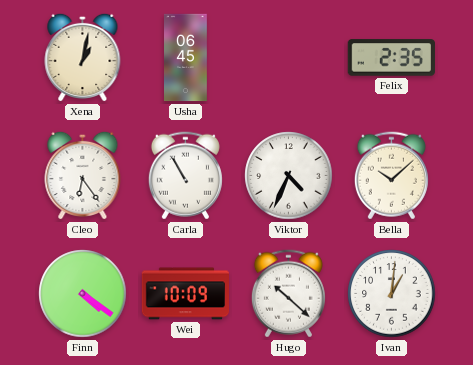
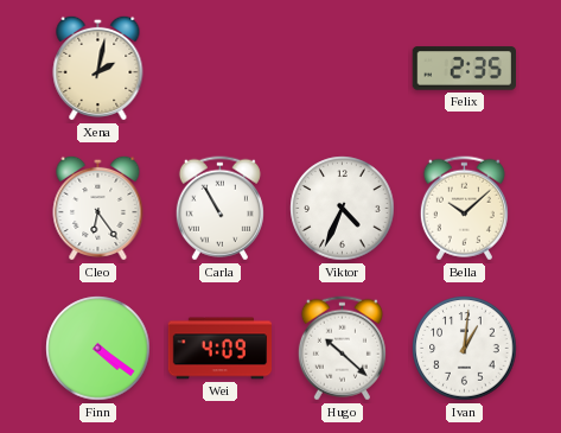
Xena: 1:02 -> 2:02 (98, 68)
Usha: 06:45 -> none (186, 58)
Wei: 10:09 -> 4:09 (221, 349)
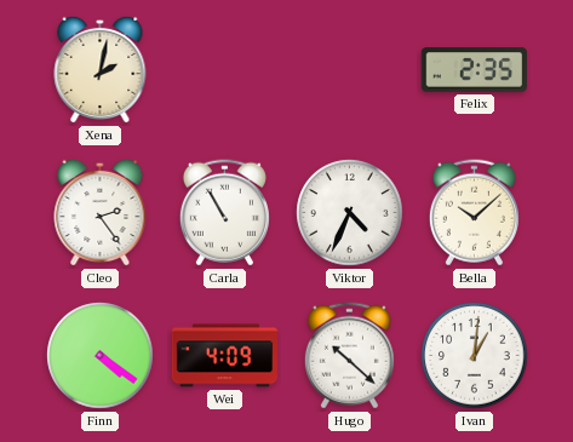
Cleo: 6:24 -> 2:24 (101, 212)
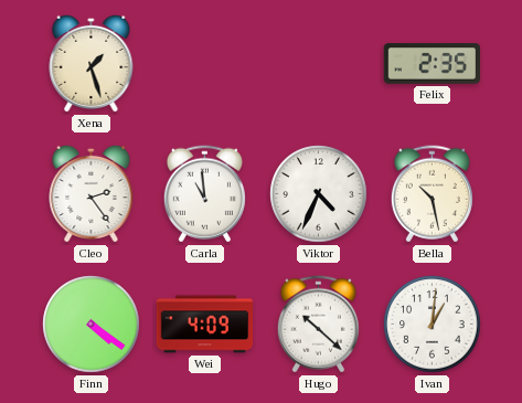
Xena: 2:02 -> 1:27 (92, 63)
Carla: 10:55 -> 10:59 (204, 194)
Bella: 10:08 -> 10:28 (432, 194)
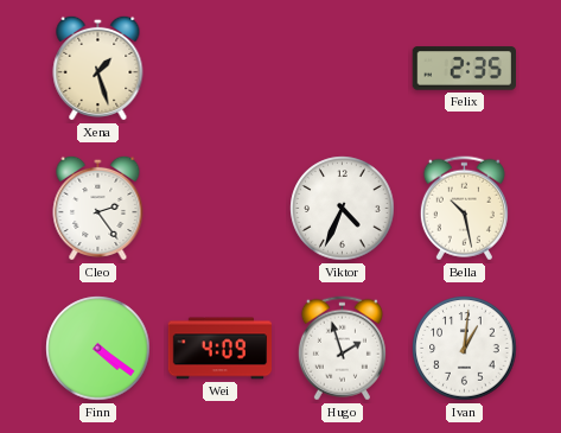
Carla: 10:59 -> none (204, 194)
Hugo: 10:22 -> 1:57 (342, 349)
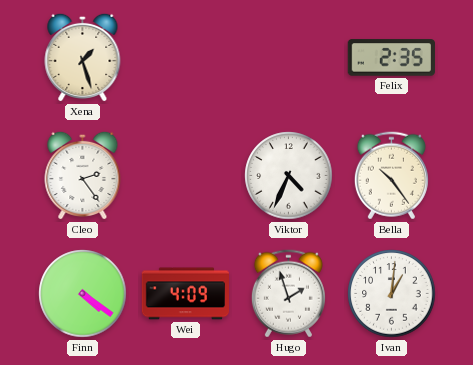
Bella: 10:28 -> 10:24 (391, 176)
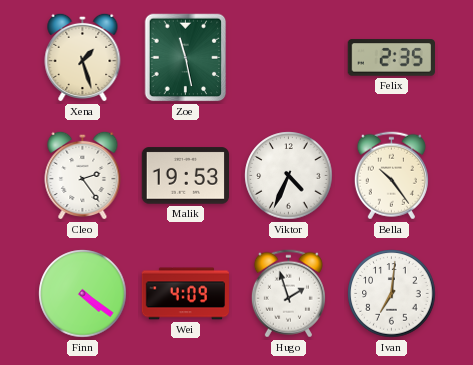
Zoe: none -> 11:28 (186, 58)
Malik: none -> 19:53 (185, 176)
Ivan: 1:01 -> 7:01 (392, 294)
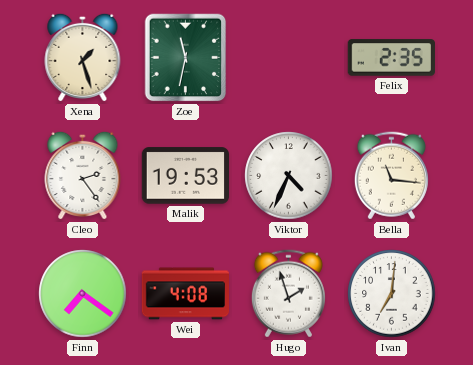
Zoe: 11:28 -> 11:32 (186, 58)
Bella: 10:24 -> 11:16 (391, 176)
Finn: 4:21 -> 7:21 (83, 294)
Wei: 4:09 -> 4:08 (186, 294)
